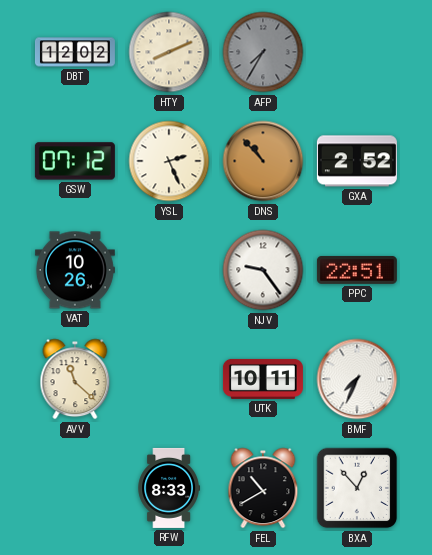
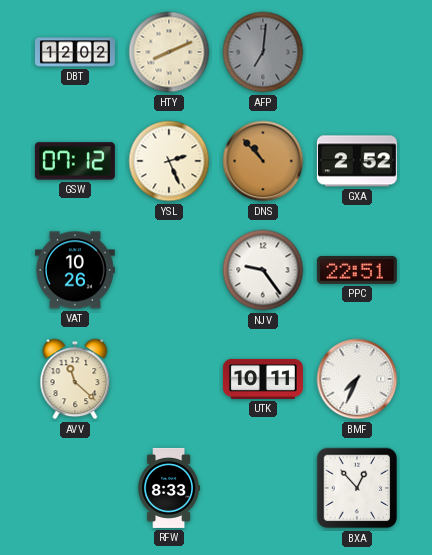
AFP: 7:35 -> 7:01 (263, 52)
FEL: 10:40 -> none (263, 488)
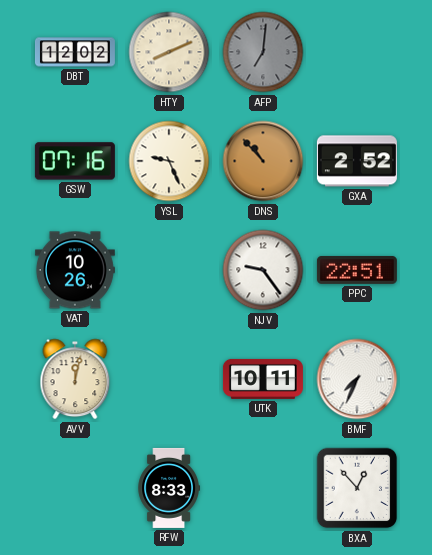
GSW: 07:12 -> 07:16 (75, 161)
YSL: 2:26 -> 9:26 (169, 161)
AVV: 11:22 -> 12:02 (75, 379)
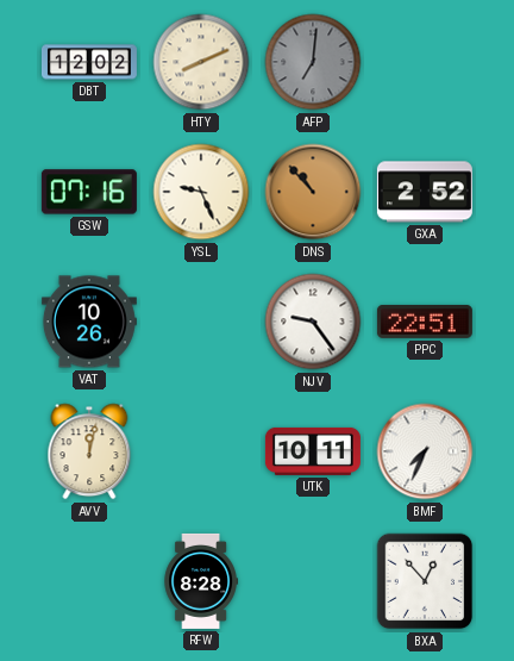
RFW: 8:33 -> 8:28 (200, 581)
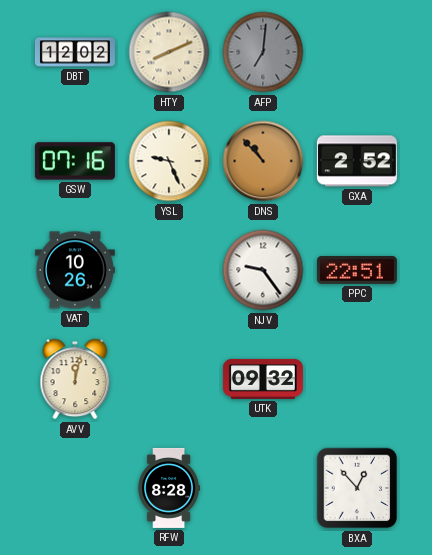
UTK: 10:11 -> 09:32 (263, 379)
BMF: 7:34 -> none (425, 451)
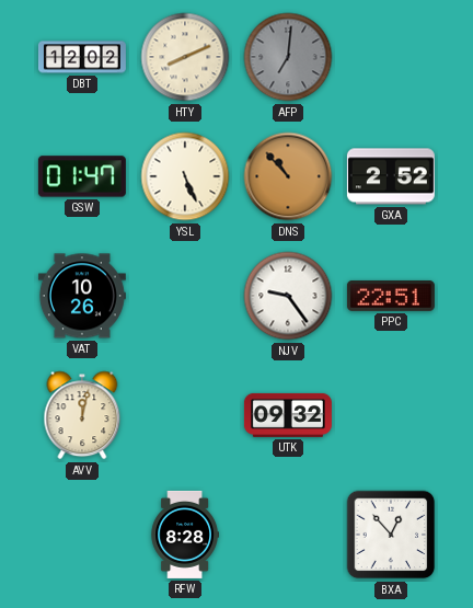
GSW: 07:16 -> 01:47 (82, 176)
YSL: 9:26 -> 5:26 (185, 176)
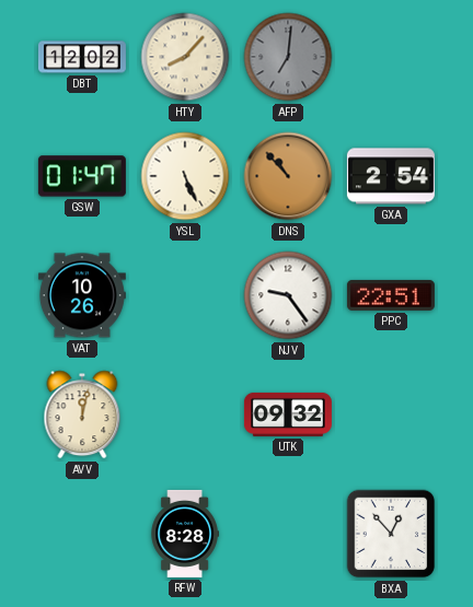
HTY: 8:11 -> 8:07 (185, 57)
GXA: 2:52 -> 2:54 (391, 176)
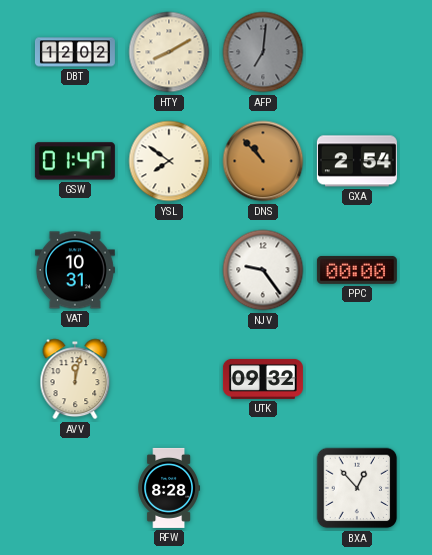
HTY: 8:07 -> 8:10 (169, 52)
YSL: 5:26 -> 7:51 (169, 161)
VAT: 10:26 -> 10:31 (75, 270)
PPC: 22:51 -> 00:00 (357, 270)
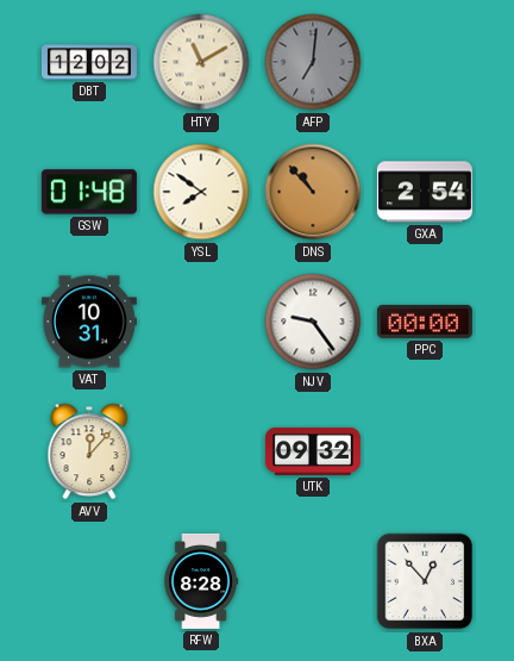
HTY: 8:10 -> 11:10 (201, 62)
GSW: 01:47 -> 01:48 (89, 192)
AVV: 12:02 -> 12:07 (89, 451)
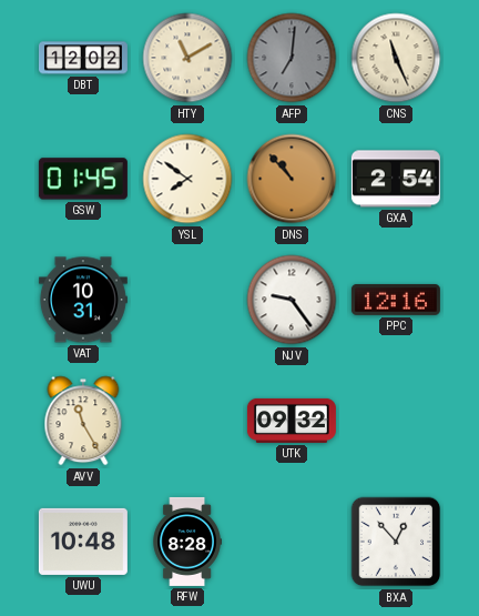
CNS: none -> 11:26 (396, 58)
GSW: 01:48 -> 01:45 (83, 179)
PPC: 00:00 -> 12:16 (396, 300)
AVV: 12:07 -> 11:25 (83, 421)
UWU: none -> 10:48 (83, 542)
